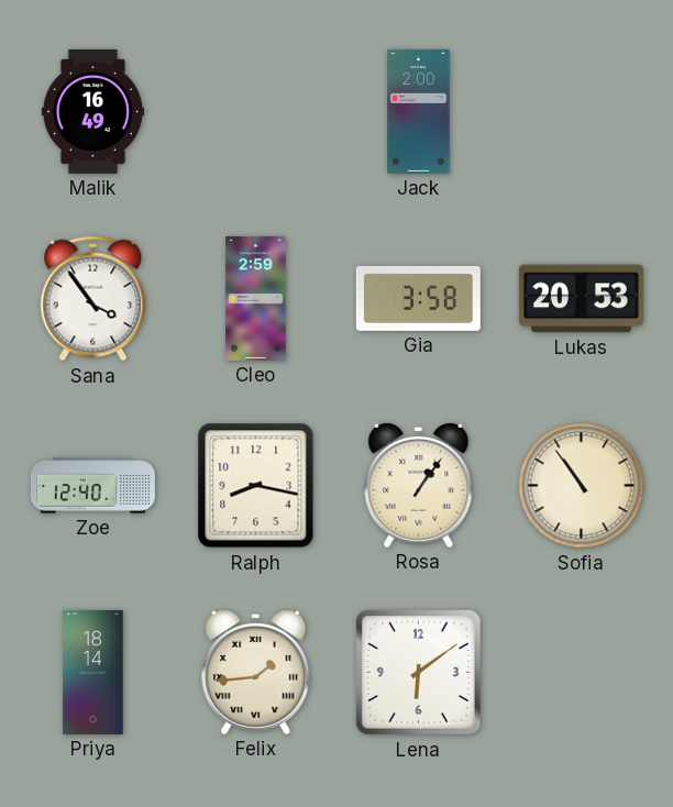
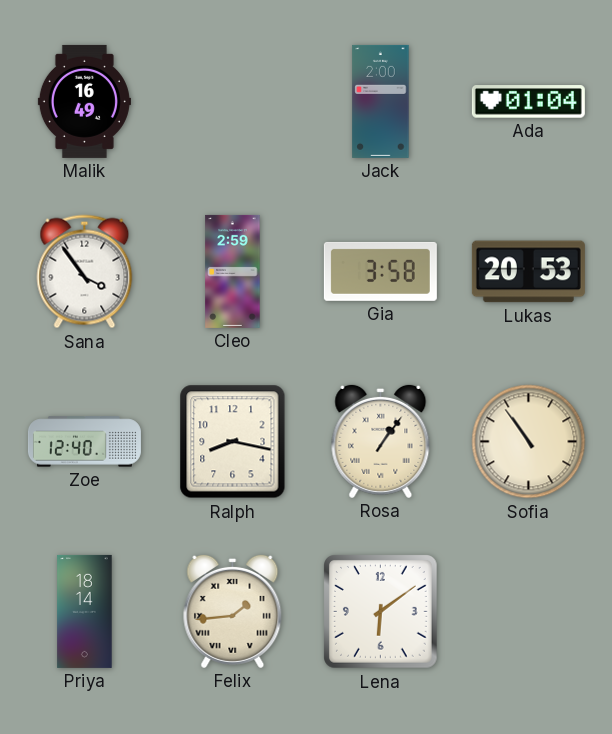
Ada: none -> 01:04 (528, 102)
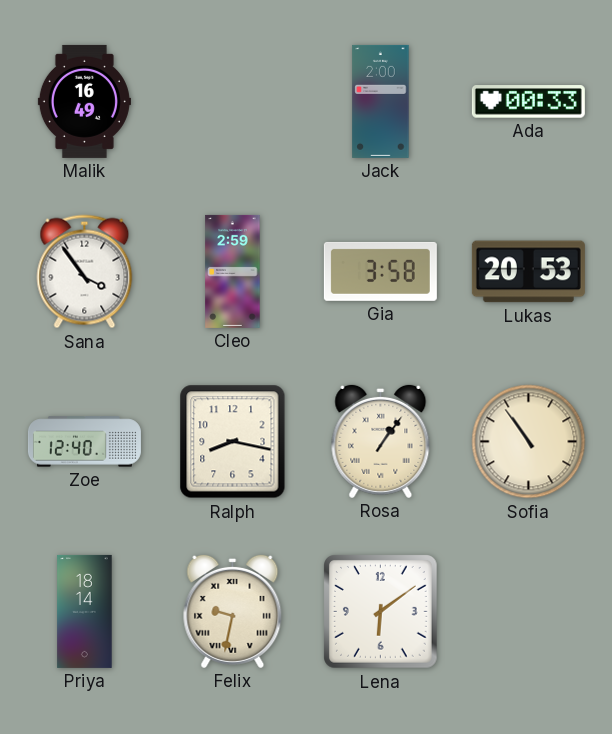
Ada: 01:04 -> 00:33 (528, 102)
Felix: 1:44 -> 9:32 (233, 611)
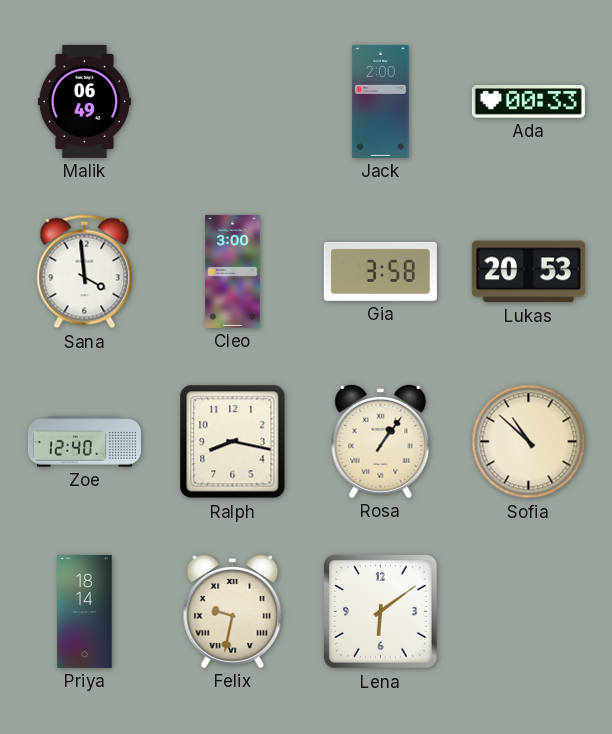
Malik: 16:49 -> 06:49 (84, 101)
Sana: 3:54 -> 3:59 (85, 272)
Cleo: 2:59 -> 3:00 (233, 271)
Sofia: 10:54 -> 10:52 (529, 442)
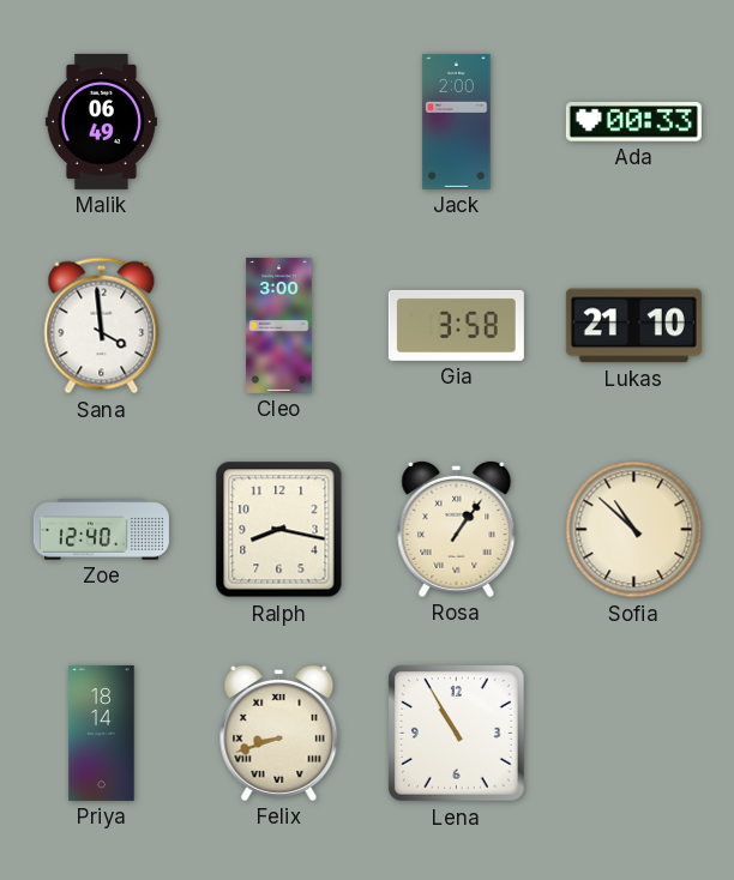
Lukas: 20:53 -> 21:10 (633, 326)
Felix: 9:32 -> 8:42 (279, 733)
Lena: 6:09 -> 10:55 (457, 734)
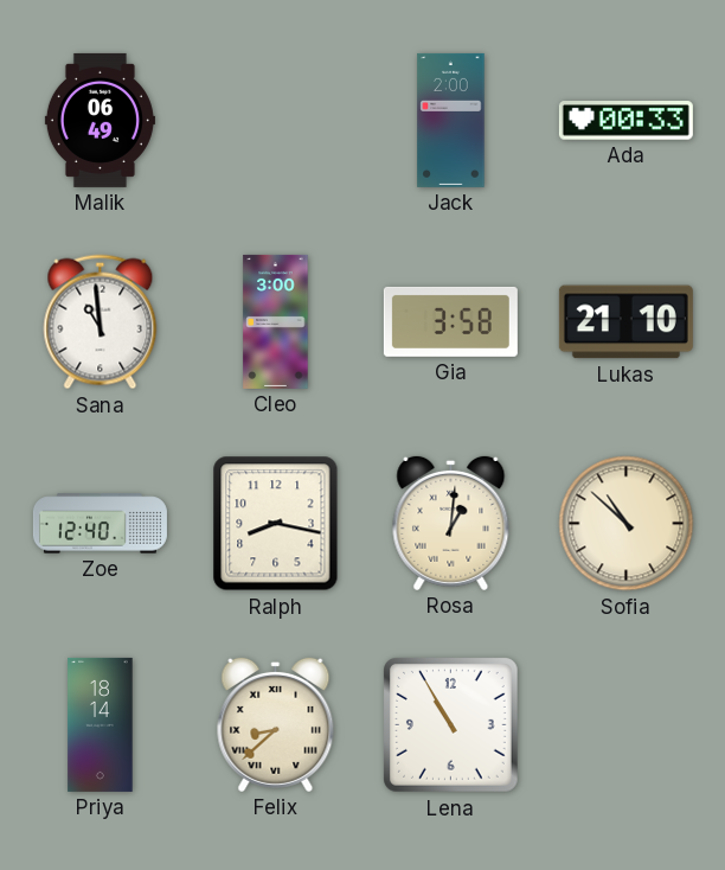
Sana: 3:59 -> 10:59 (101, 322)
Rosa: 1:06 -> 1:01 (451, 523)
Felix: 8:42 -> 8:38 (276, 724)
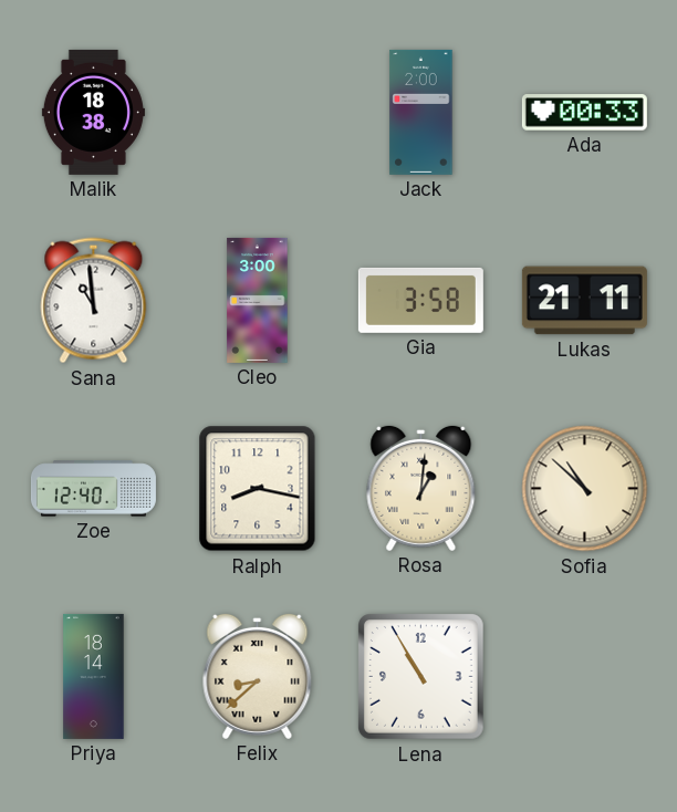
Malik: 06:49 -> 18:38 (93, 112)
Lukas: 21:10 -> 21:11 (584, 301)
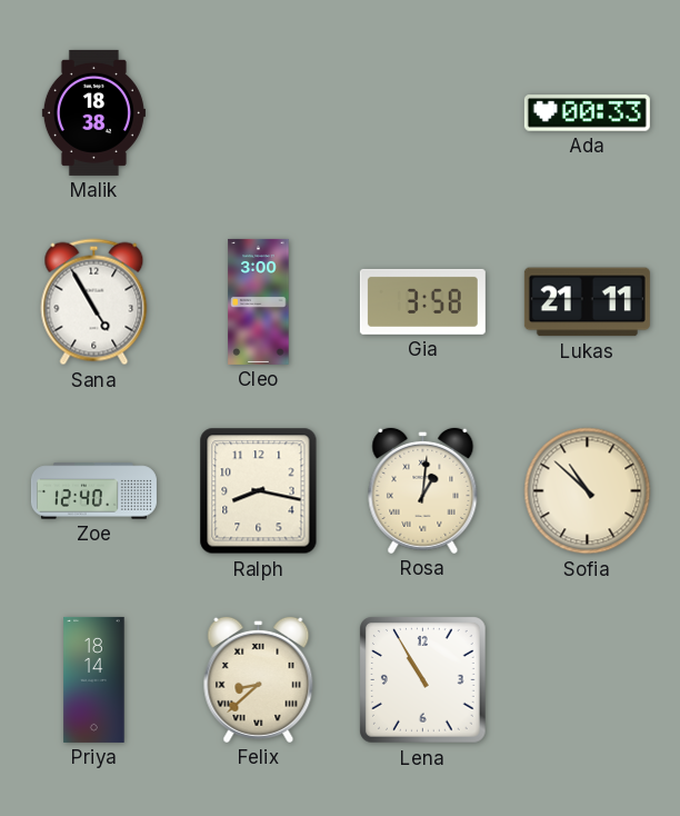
Jack: 2:00 -> none (421, 112)
Sana: 10:59 -> 4:55 (94, 302)
